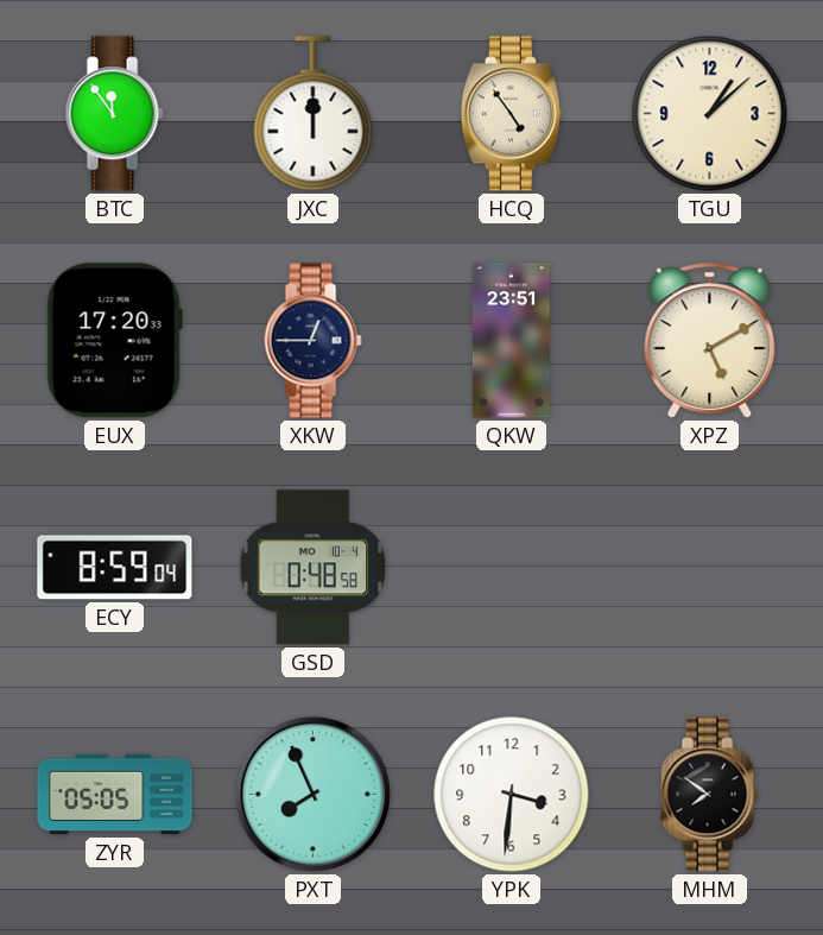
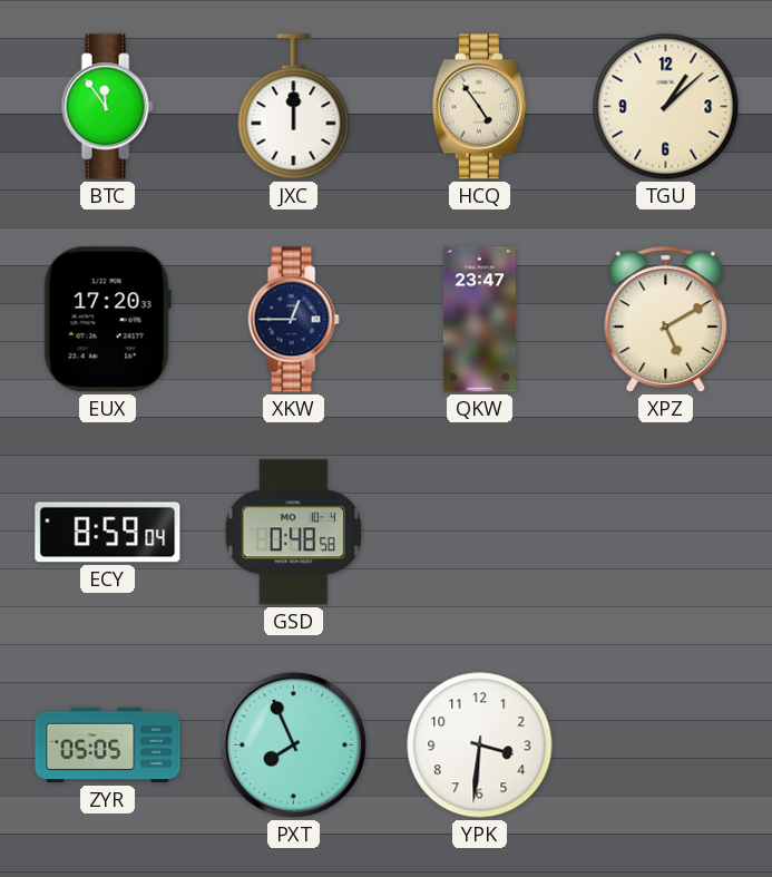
QKW: 23:51 -> 23:47 (479, 320)
MHM: 7:51 -> none (709, 795)
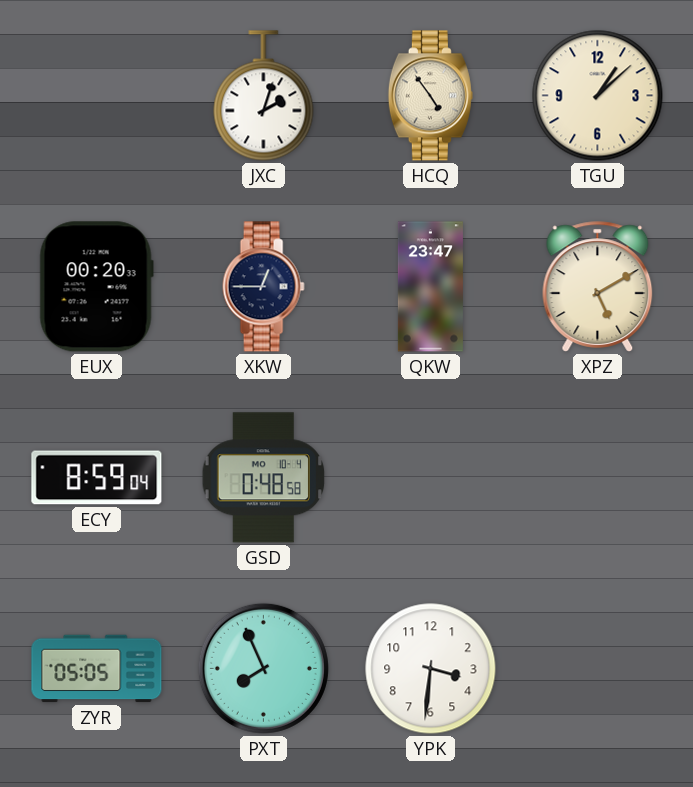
BTC: 11:54 -> none (107, 107)
JXC: 12:00 -> 2:03 (264, 96)
EUX: 17:20 -> 00:20 (96, 287)
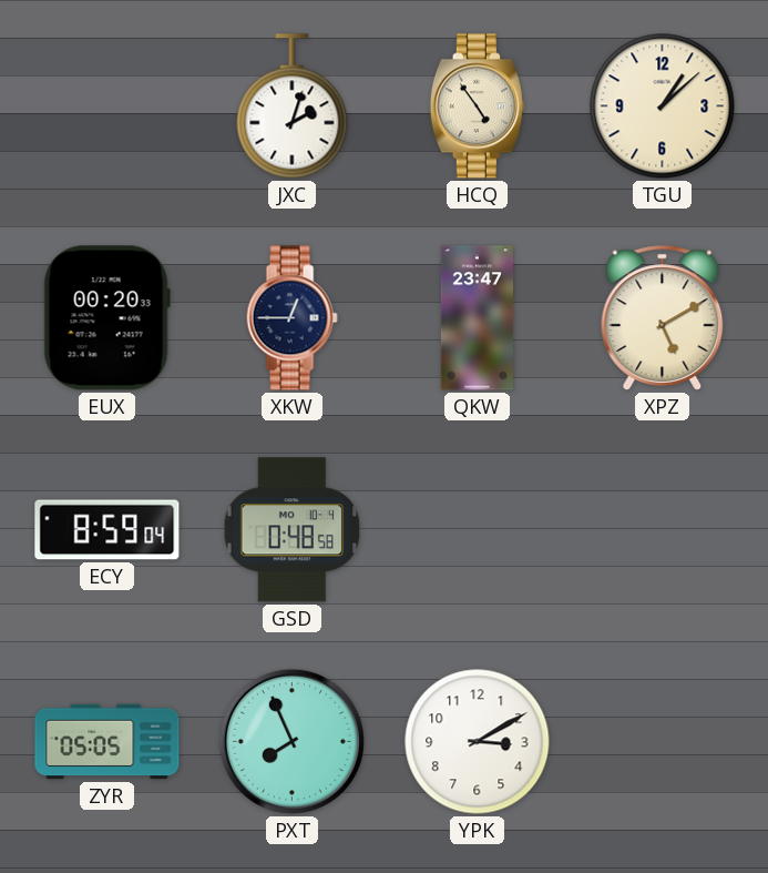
YPK: 3:31 -> 3:10 (478, 742)
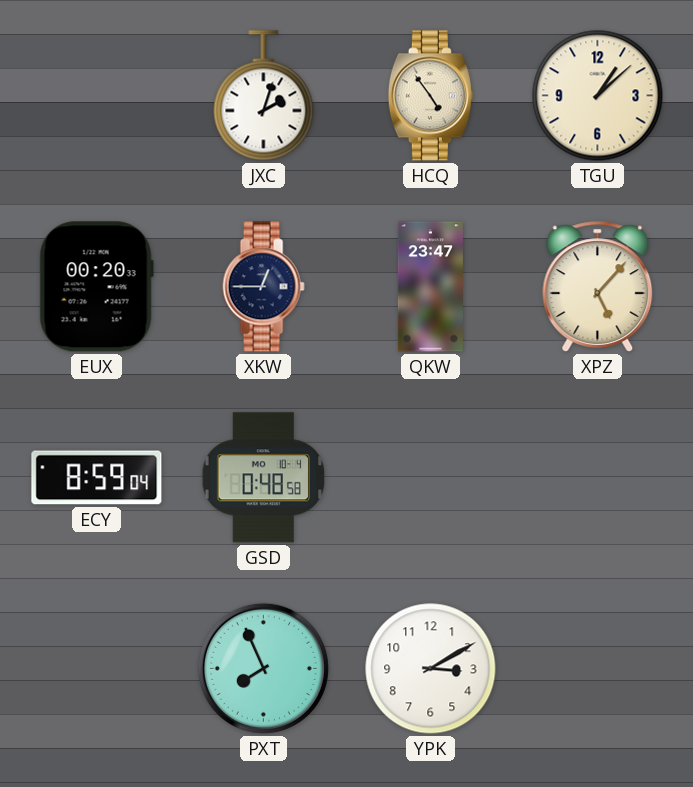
XPZ: 5:10 -> 5:07 (598, 287)
ZYR: 05:05 -> none (107, 742)
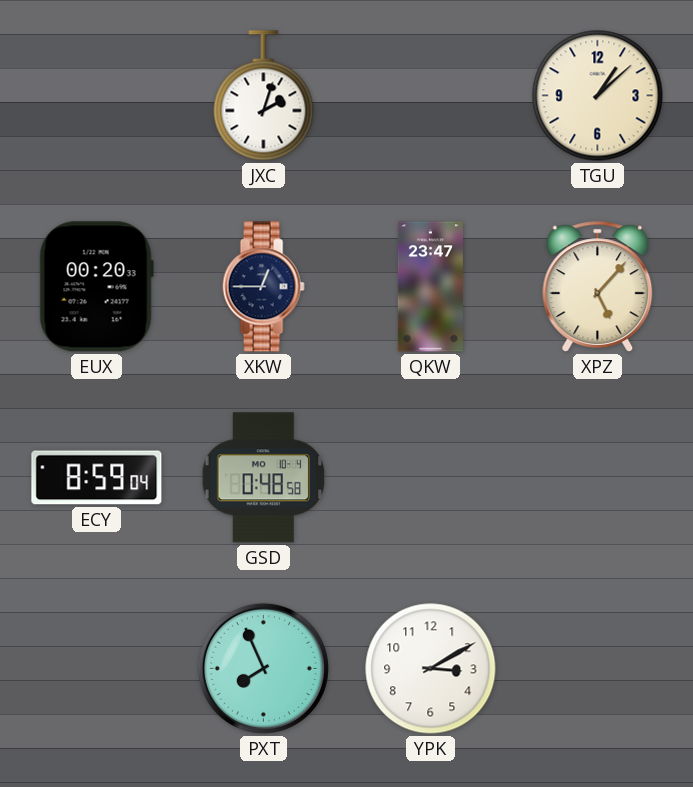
HCQ: 4:54 -> none (430, 96)
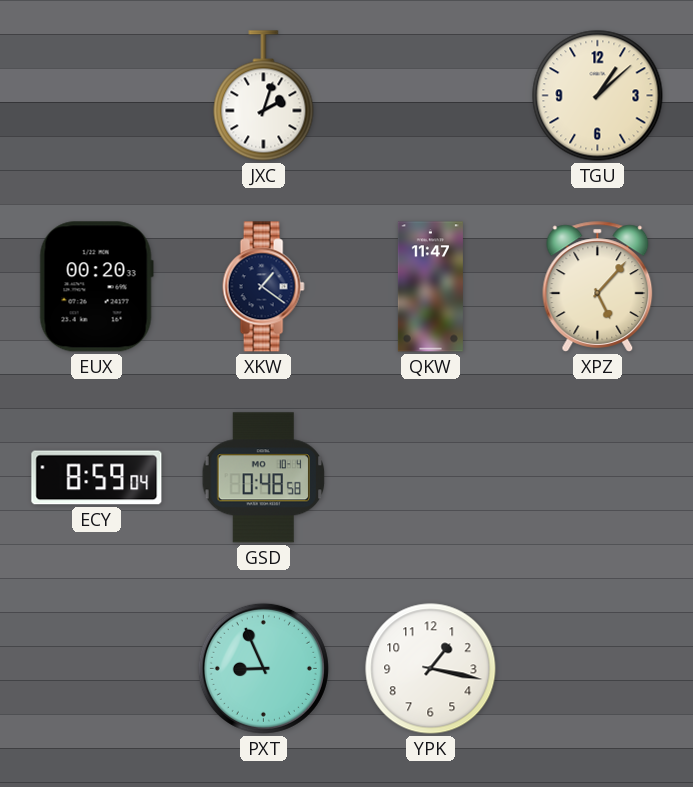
XKW: 12:45 -> 1:21 (263, 287)
QKW: 23:47 -> 11:47 (430, 287)
PXT: 7:56 -> 8:56 (263, 668)
YPK: 3:10 -> 1:17 (431, 669)
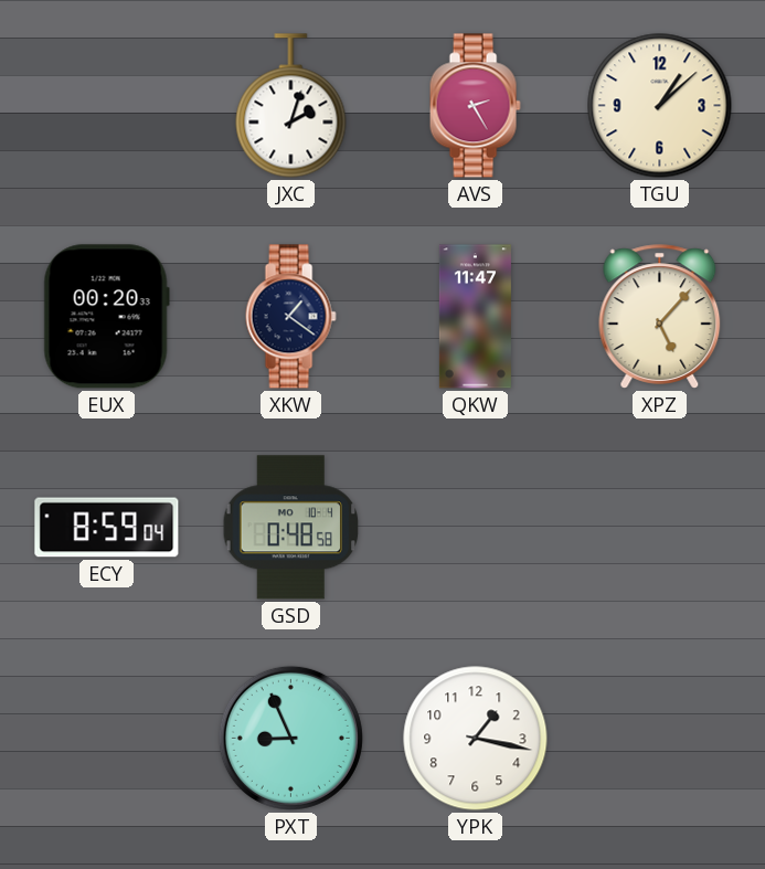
AVS: none -> 2:25 (475, 106)
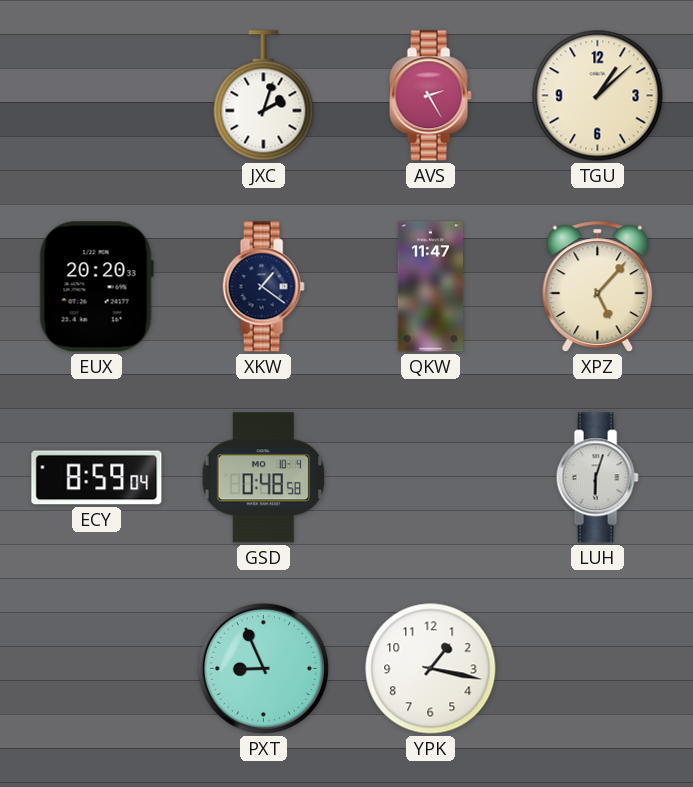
EUX: 00:20 -> 20:20 (96, 287)
LUH: none -> 6:03 (597, 478)
